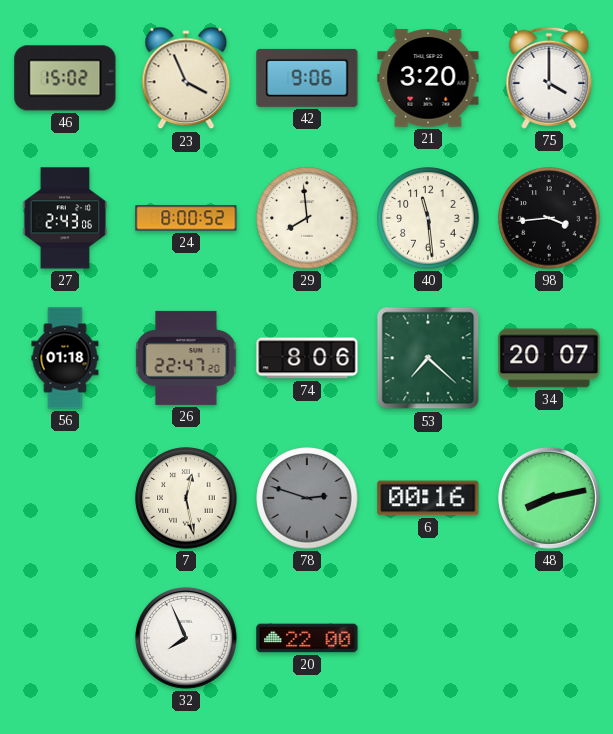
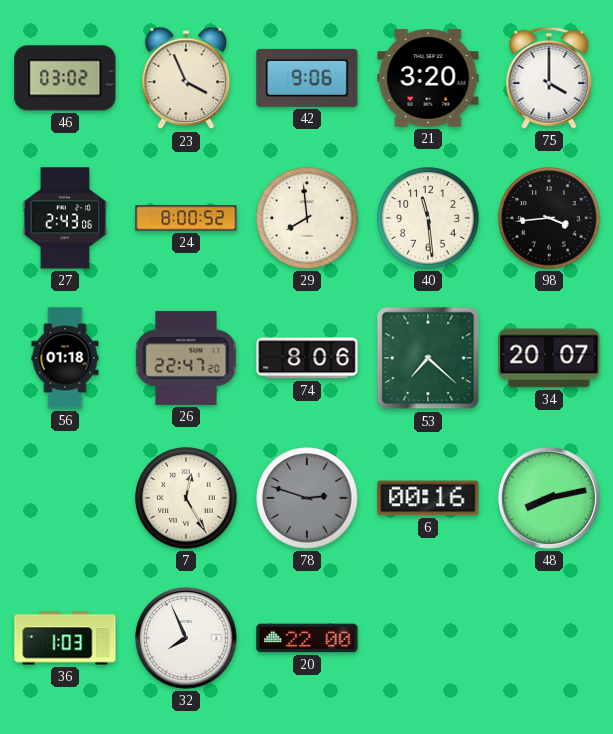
46: 15:02 -> 03:02 (65, 78)
7: 12:28 -> 12:25 (186, 498)
36: none -> 1:03 (65, 638)
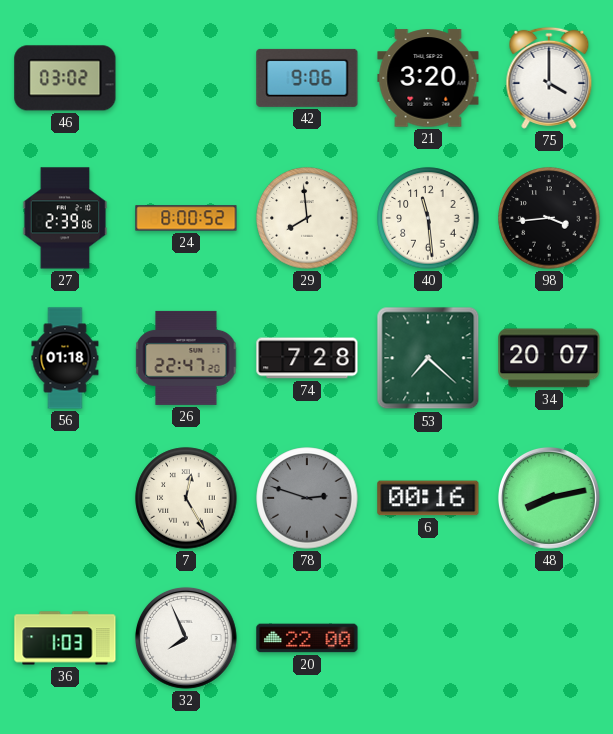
23: 3:56 -> none (186, 78)
27: 2:43 -> 2:39 (65, 218)
74: 8:06 -> 7:28 (307, 358)
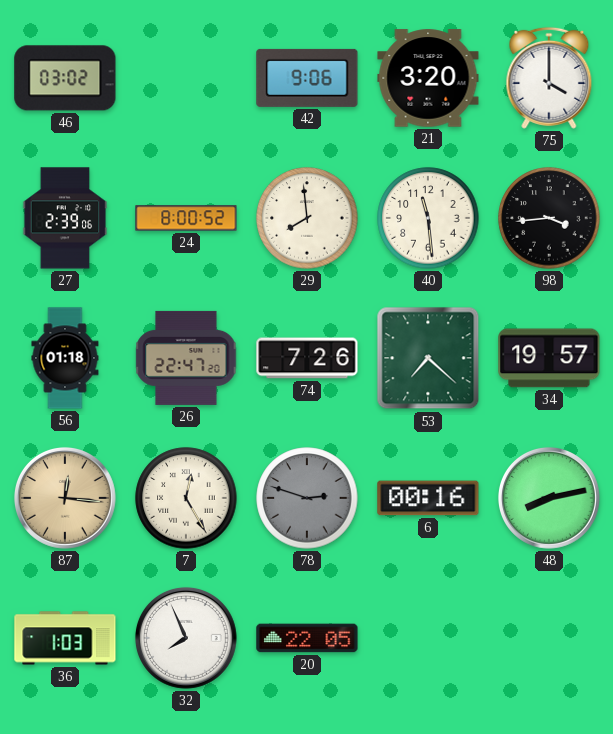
74: 7:28 -> 7:26 (307, 358)
34: 20:07 -> 19:57 (549, 358)
87: none -> 12:16 (65, 498)
20: 22:00 -> 22:05 (307, 638)
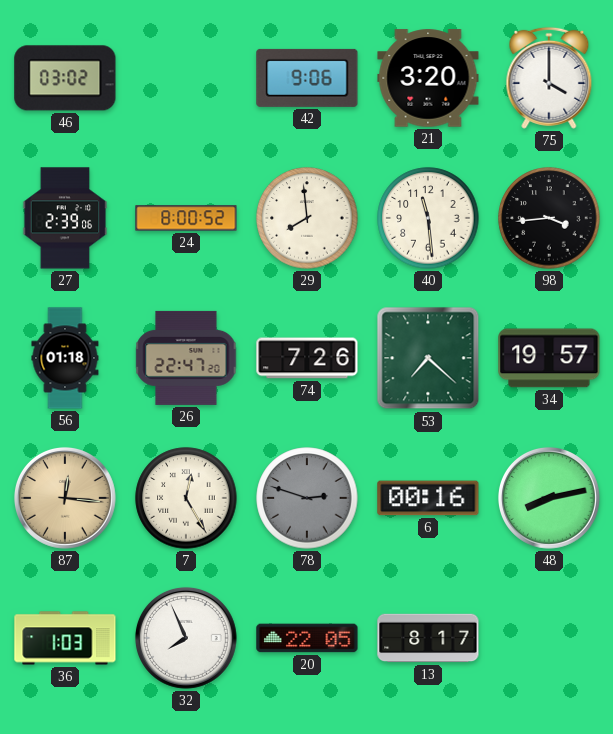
13: none -> 8:17 (428, 638)
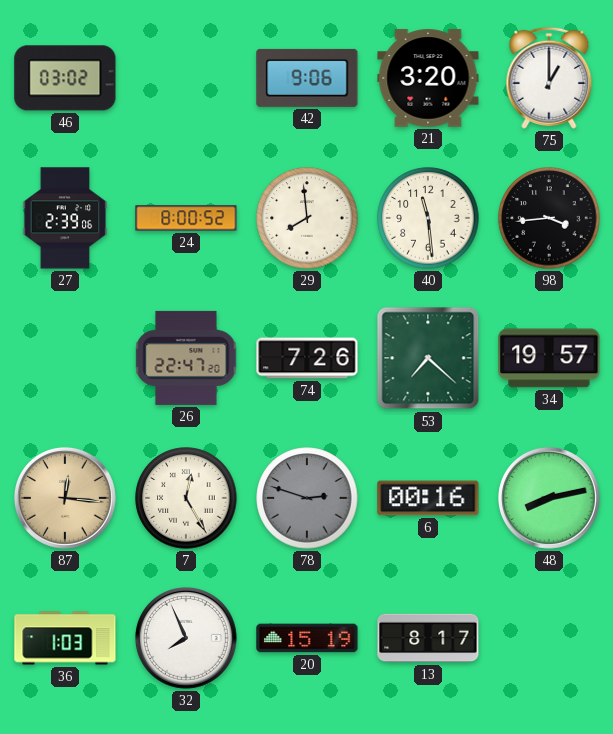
75: 4:00 -> 1:00 (549, 78)
56: 01:18 -> none (65, 358)
20: 22:05 -> 15:19 (307, 638)
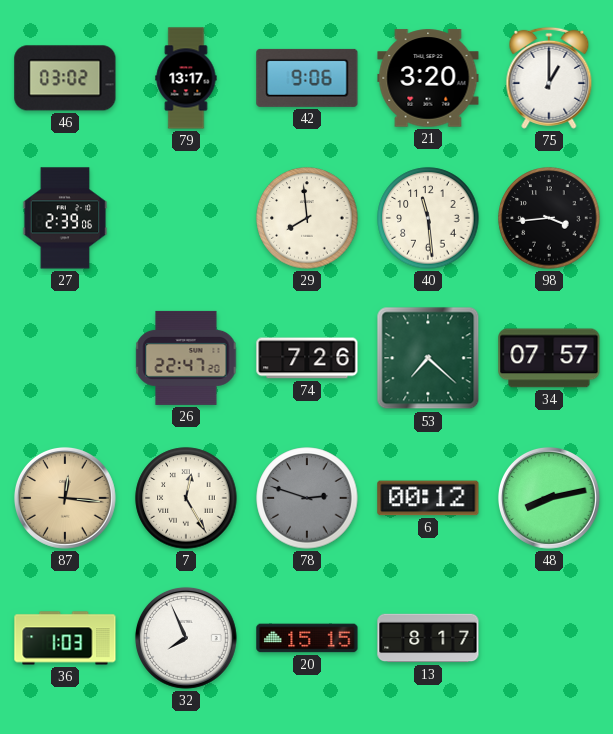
79: none -> 13:17 (186, 78)
24: 8:00 -> none (186, 218)
34: 19:57 -> 07:57 (549, 358)
6: 00:16 -> 00:12 (428, 498)
20: 15:19 -> 15:15 (307, 638)
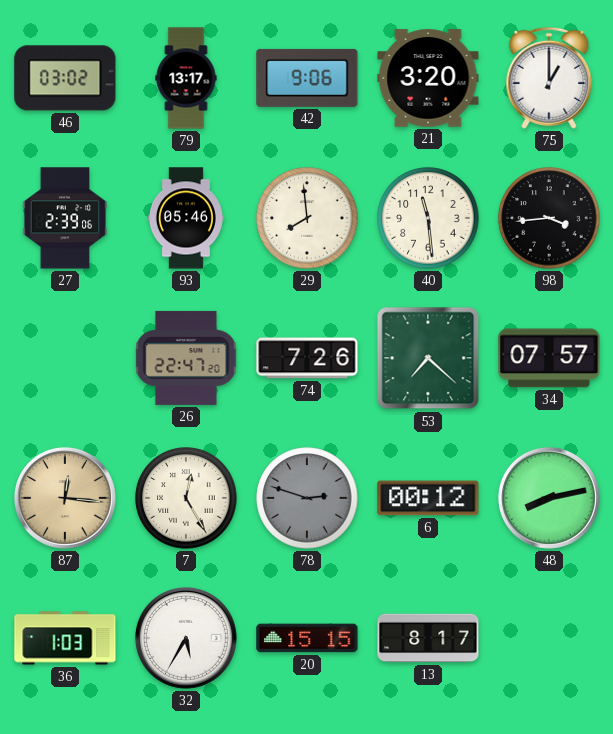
93: none -> 05:46 (186, 218)
32: 7:56 -> 5:35 (186, 638)
